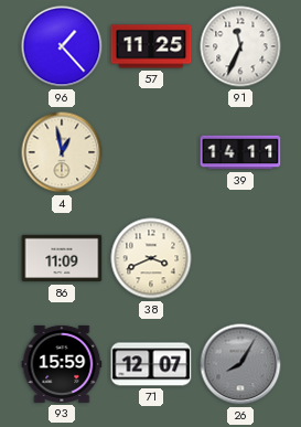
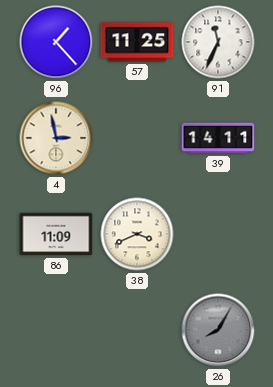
4: 12:58 -> 2:58 (56, 138)
93: 15:59 -> none (62, 364)
71: 12:07 -> none (151, 364)
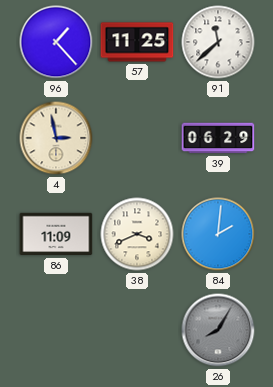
91: 11:34 -> 11:38 (218, 42)
39: 14:11 -> 06:29 (218, 138)
84: none -> 2:01 (218, 234)
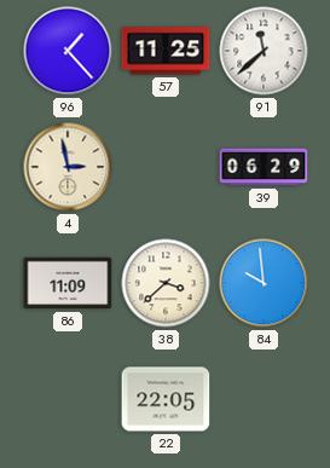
38: 3:41 -> 3:38 (166, 283)
84: 2:01 -> 9:59 (264, 283)
22: none -> 22:05 (166, 399)
26: 8:05 -> none (218, 330)
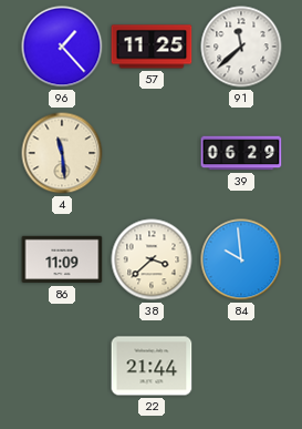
4: 2:58 -> 11:29 (62, 153)
22: 22:05 -> 21:44 (152, 366)
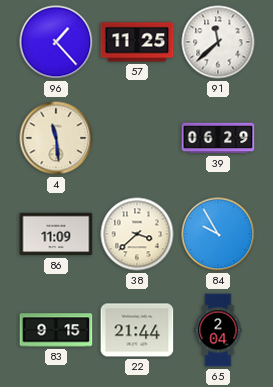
84: 9:59 -> 9:55 (218, 234)
83: none -> 9:15 (56, 330)
65: none -> 2:04 (218, 330)
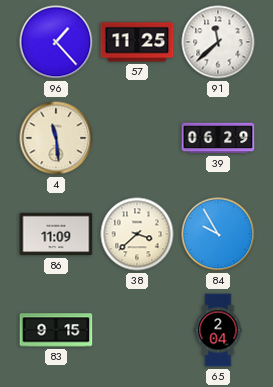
22: 21:44 -> none (137, 330)
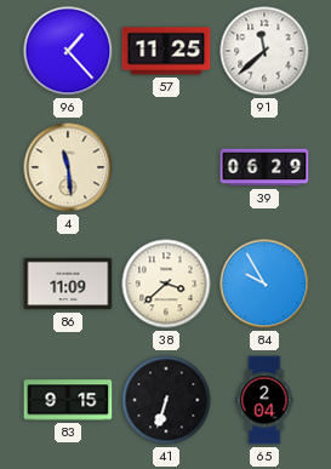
41: none -> 6:33 (166, 400)
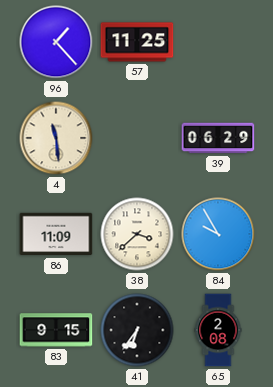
91: 11:38 -> none (264, 51)
41: 6:33 -> 6:36 (137, 330)
65: 2:04 -> 2:08 (218, 330)
